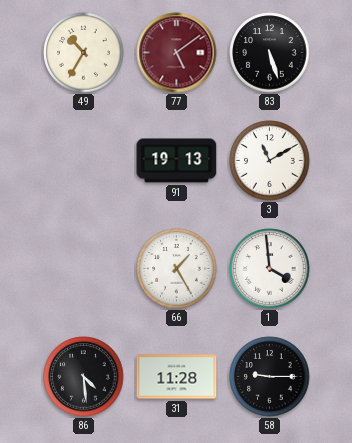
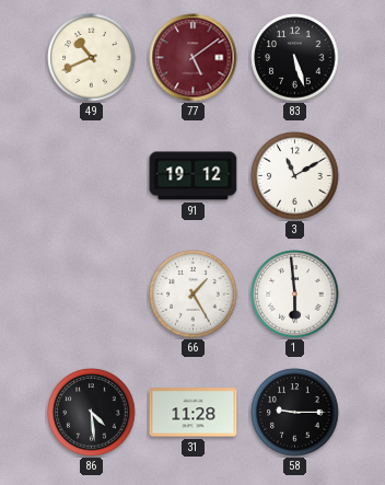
49: 10:35 -> 10:41 (92, 58)
91: 19:13 -> 19:12 (194, 176)
1: 3:59 -> 5:59 (295, 295)
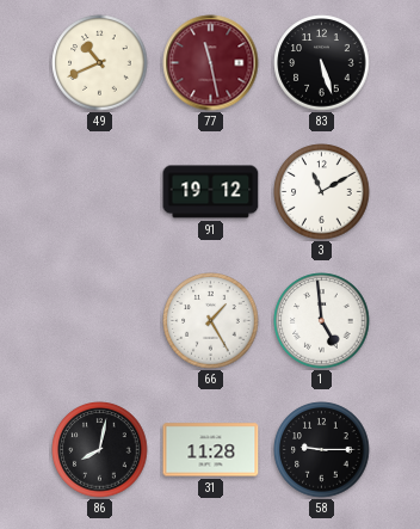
77: 5:09 -> 11:28 (211, 63)
1: 5:59 -> 4:59 (322, 321)
86: 4:29 -> 8:02 (100, 450)
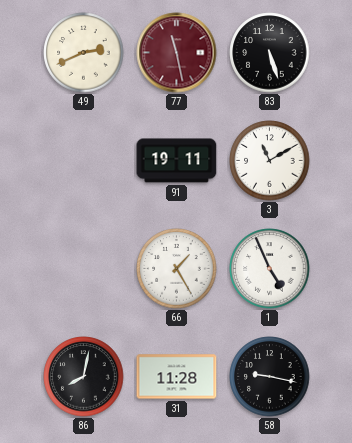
49: 10:41 -> 2:41 (84, 53)
91: 19:12 -> 19:11 (177, 161)
1: 4:59 -> 4:56 (270, 269)
58: 9:15 -> 9:17 (270, 377)
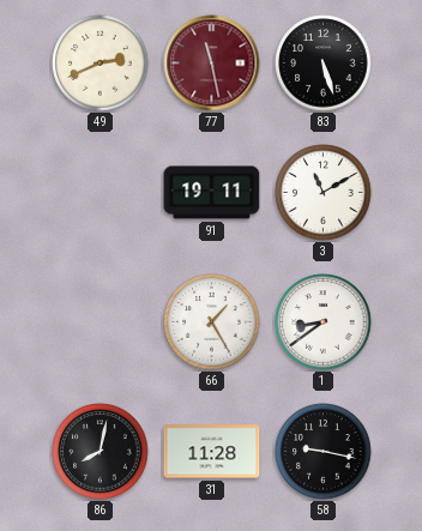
1: 4:56 -> 8:39 (324, 322)
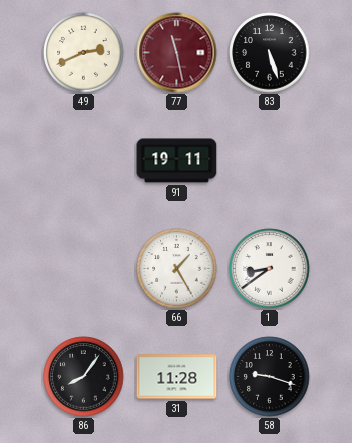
3: 11:10 -> none (324, 193)
86: 8:02 -> 8:06 (84, 377)
58: 9:17 -> 9:18 (270, 377)
